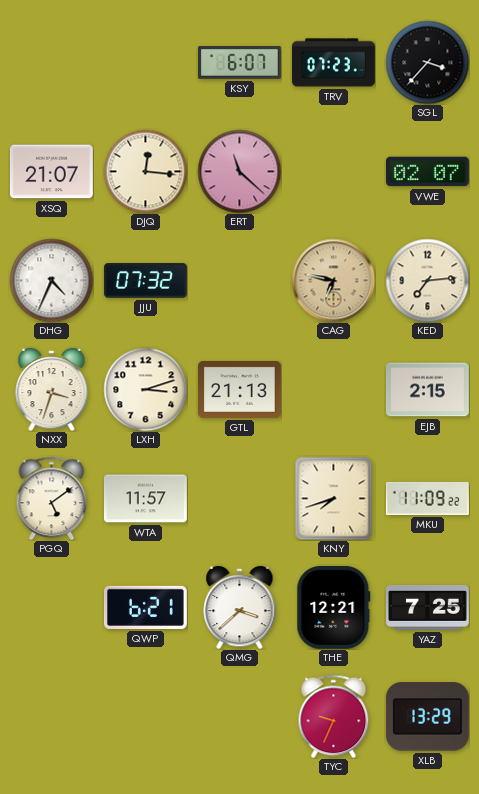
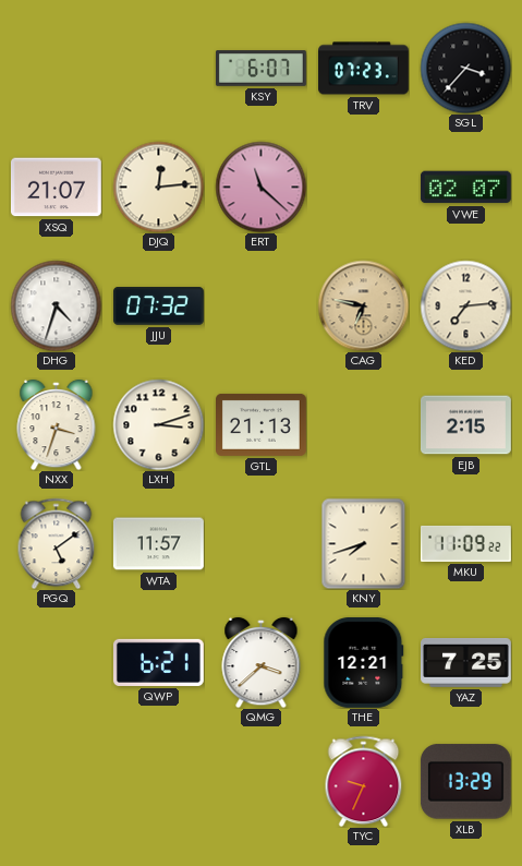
DJQ: 12:16 -> 12:14 (158, 187)
DHG: 4:34 -> 4:33 (56, 305)
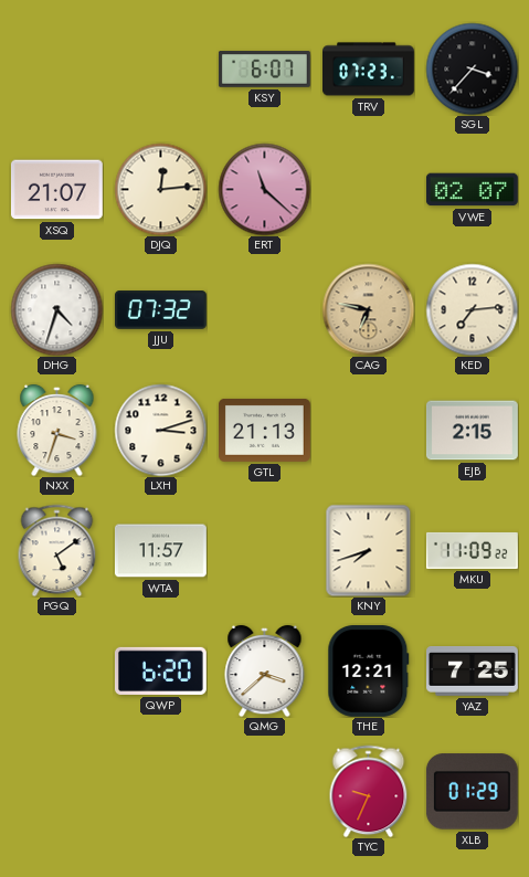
QWP: 6:21 -> 6:20 (160, 670)
XLB: 13:29 -> 01:29 (472, 792)
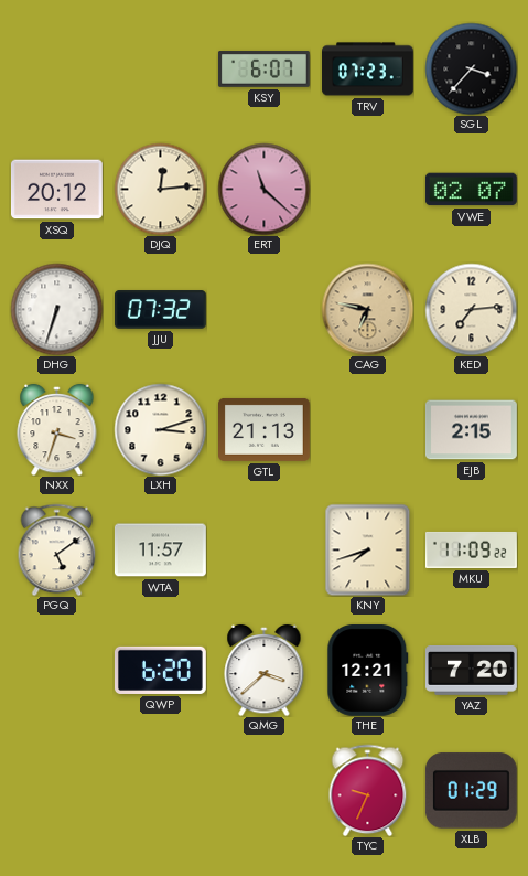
XSQ: 21:07 -> 20:12 (56, 190)
DHG: 4:33 -> 6:33 (56, 309)
YAZ: 7:25 -> 7:20 (472, 671)
